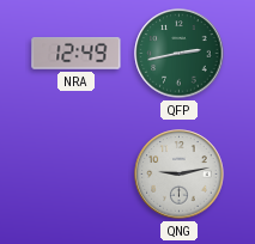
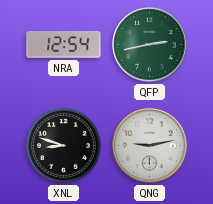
NRA: 12:49 -> 12:54 (64, 45)
XNL: none -> 8:48 (63, 145)
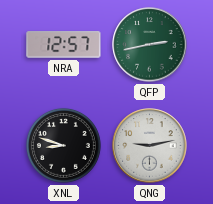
NRA: 12:54 -> 12:57 (64, 45)
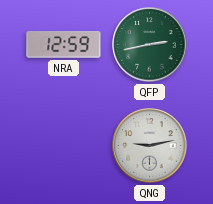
NRA: 12:57 -> 12:59 (64, 45)
XNL: 8:48 -> none (63, 145)
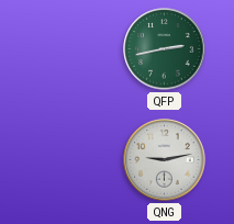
NRA: 12:59 -> none (64, 45)
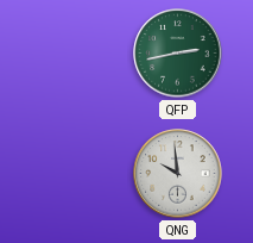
QNG: 9:13 -> 9:59 (178, 174)
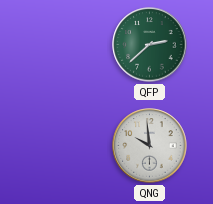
QFP: 2:43 -> 2:38 (150, 45)
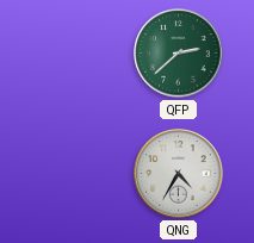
QNG: 9:59 -> 4:35 (179, 174)
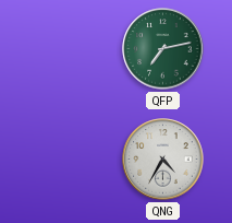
QFP: 2:38 -> 7:13 (163, 49)
